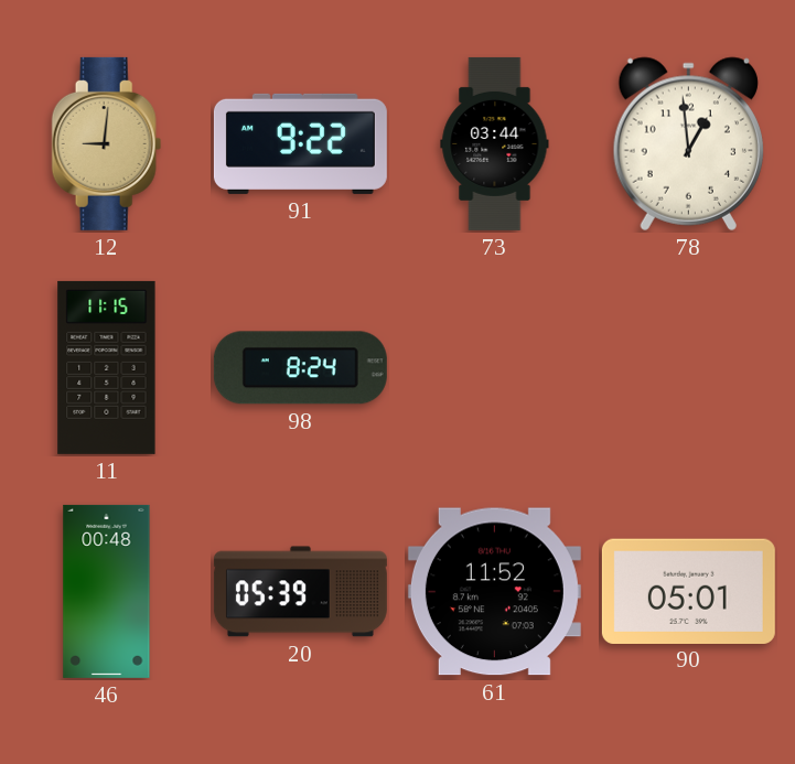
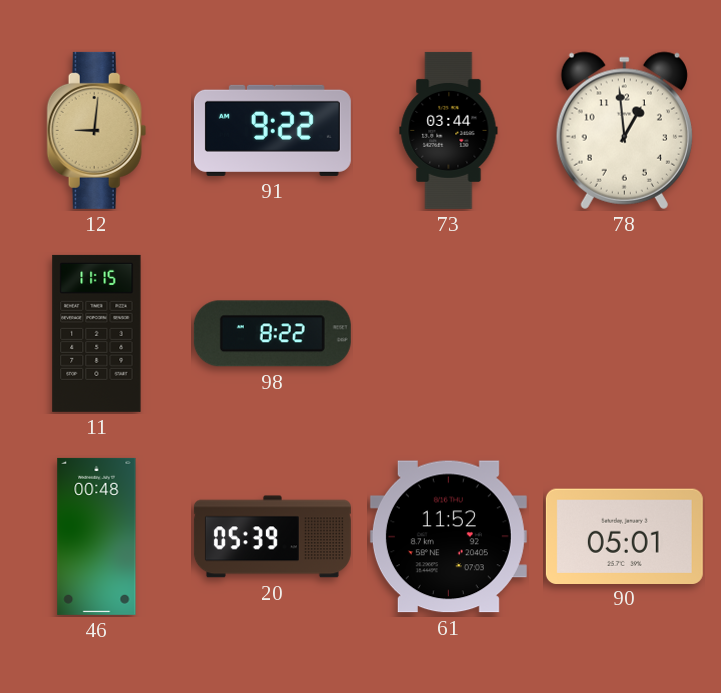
98: 8:24 -> 8:22 (272, 334)
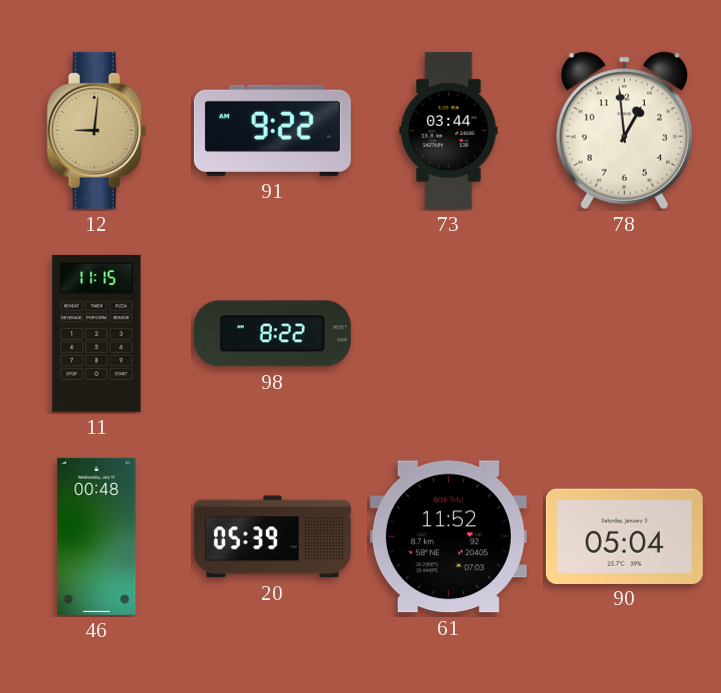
90: 05:01 -> 05:04 (624, 536)
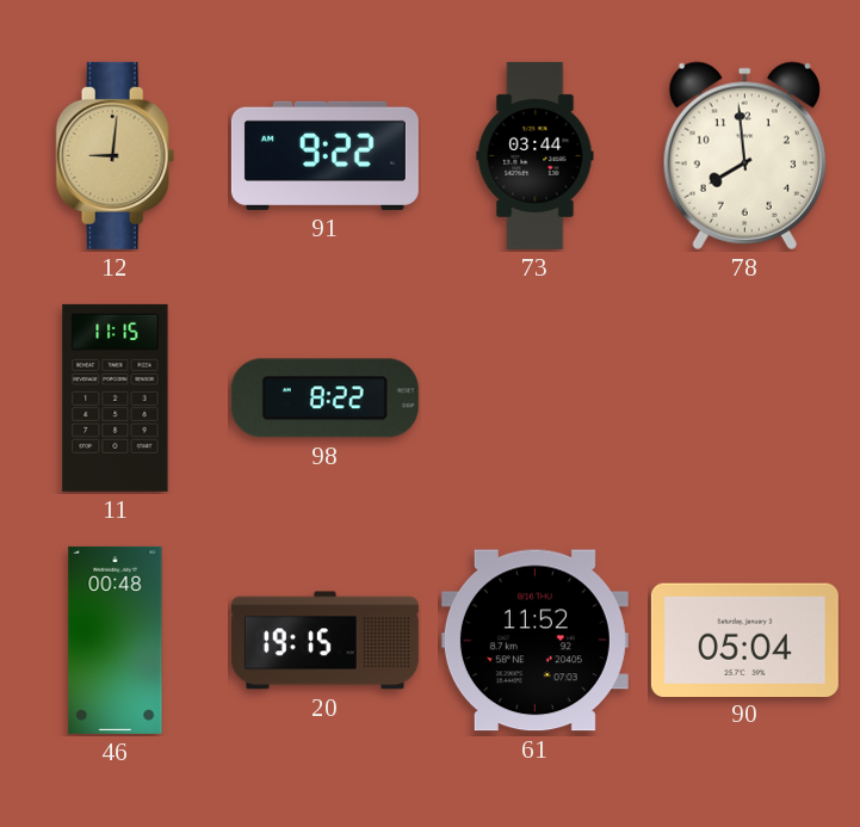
78: 12:59 -> 7:59 (744, 155)
20: 05:39 -> 19:15 (324, 641)
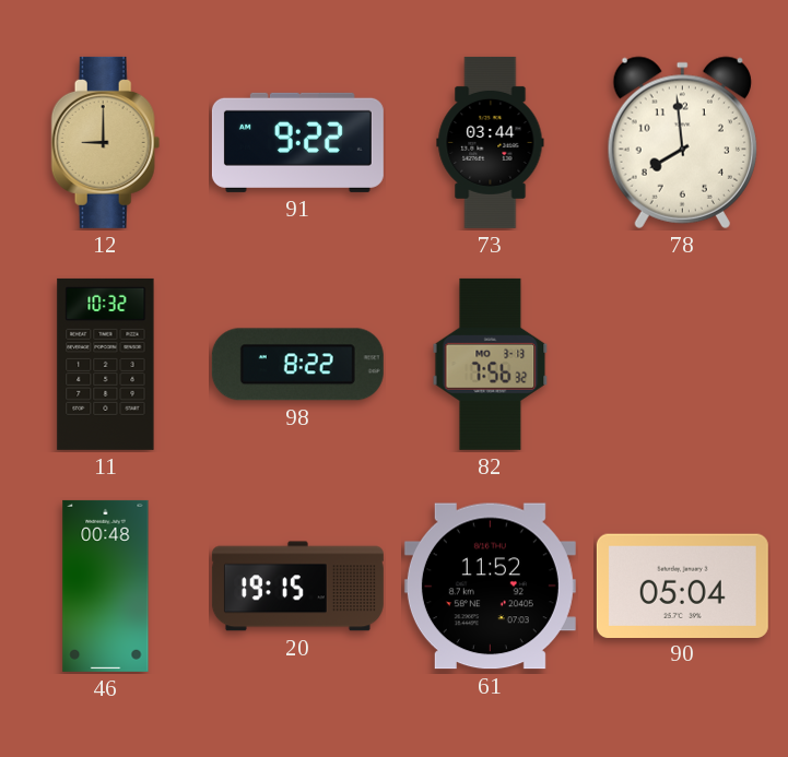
12: 9:01 -> 9:00 (106, 142)
11: 11:15 -> 10:32 (106, 364)
82: none -> 7:56 (491, 364)
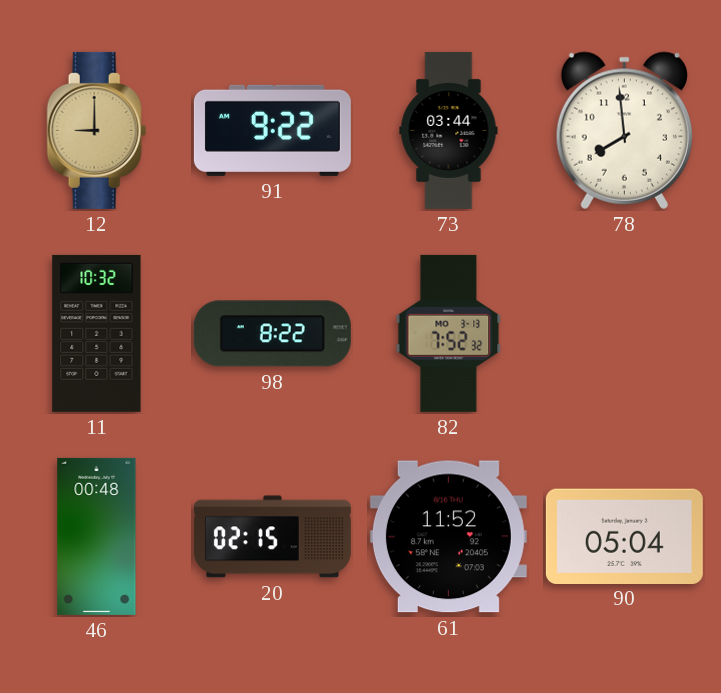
82: 7:56 -> 7:52 (449, 333)
20: 19:15 -> 02:15 (272, 537)
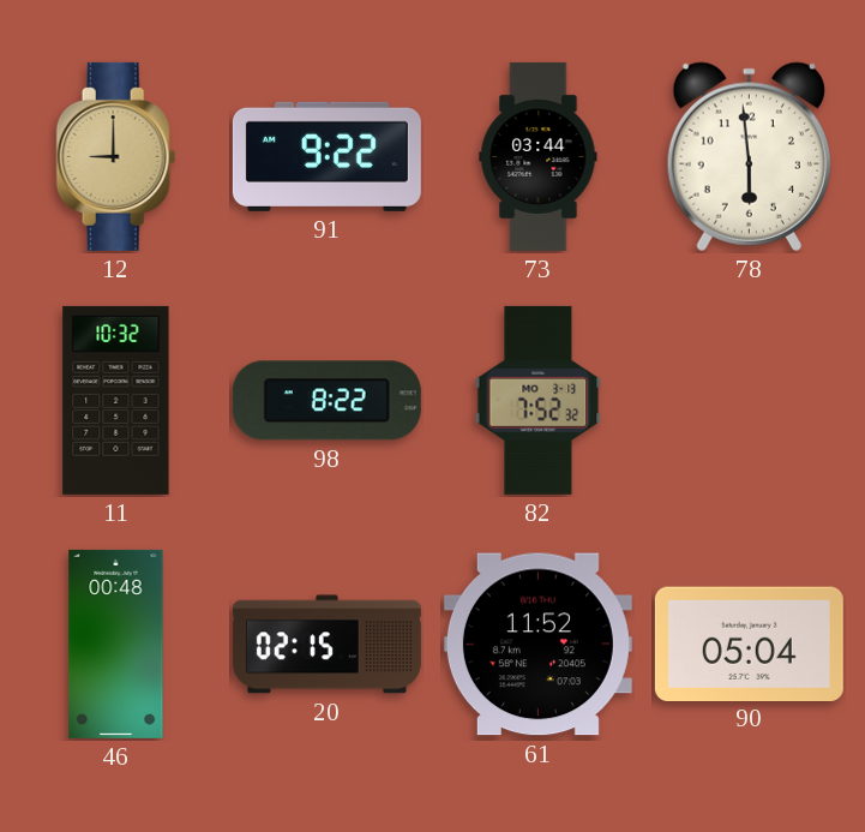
78: 7:59 -> 5:59 (749, 156)
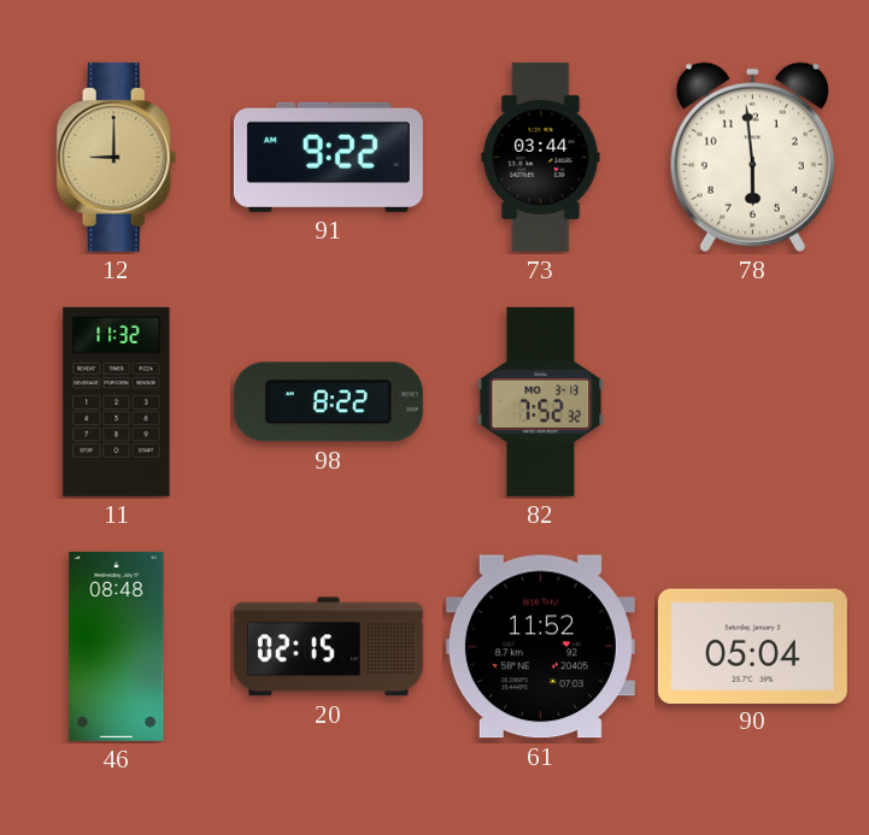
11: 10:32 -> 11:32 (117, 401)
46: 00:48 -> 08:48 (117, 646)
